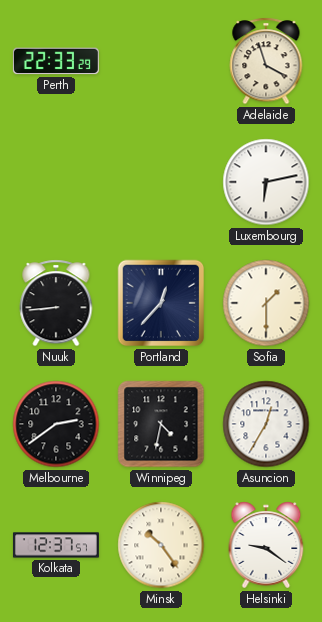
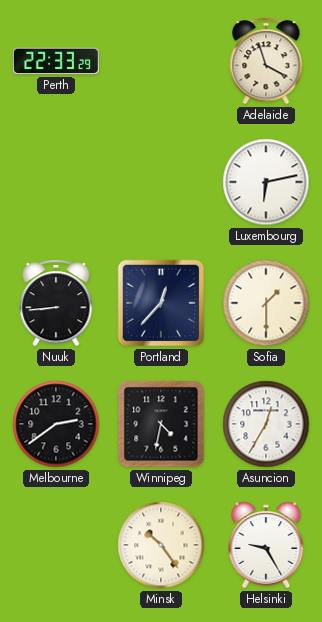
Kolkata: 12:37 -> none (56, 545)
Helsinki: 9:21 -> 9:25 (266, 545)
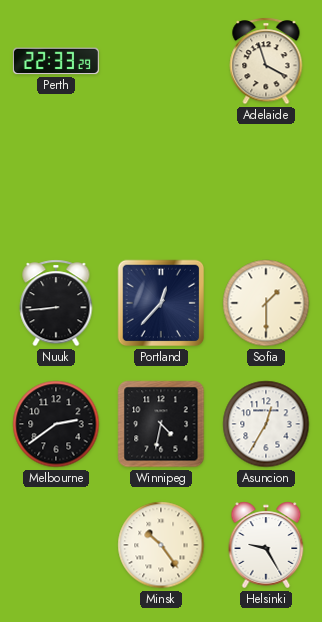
Luxembourg: 6:13 -> none (266, 182)
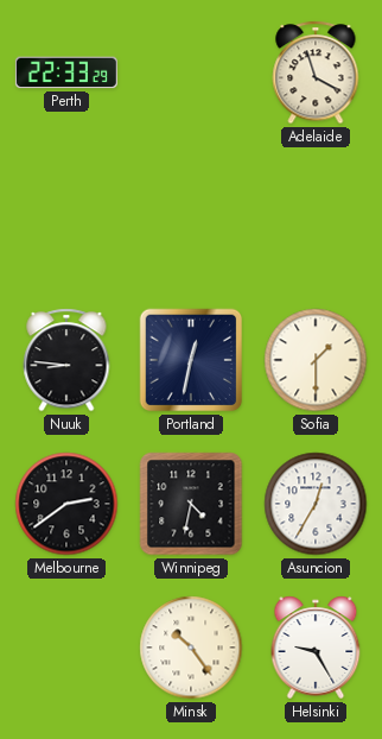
Nuuk: 8:44 -> 8:46 (66, 360)
Portland: 12:37 -> 12:32 (191, 360)
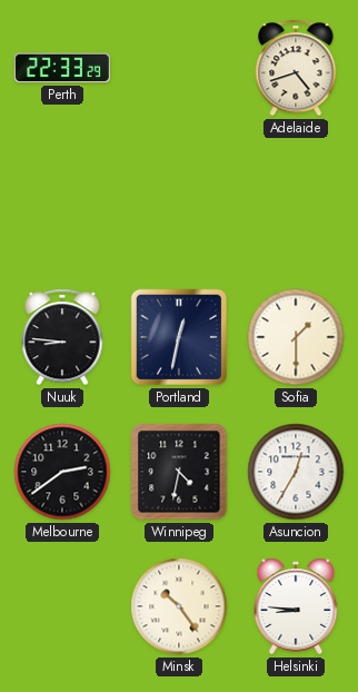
Adelaide: 3:57 -> 4:42 (296, 68)
Helsinki: 9:25 -> 8:46 (296, 606)
